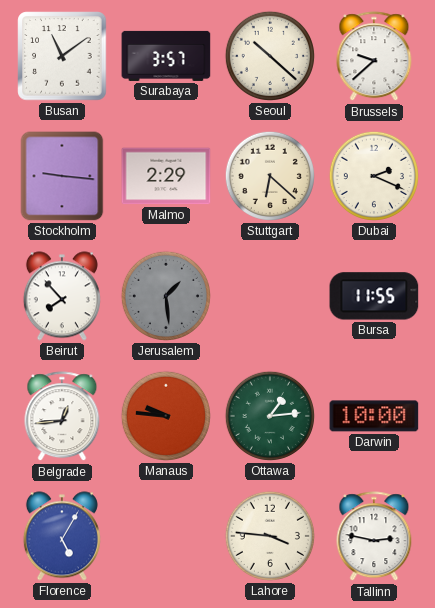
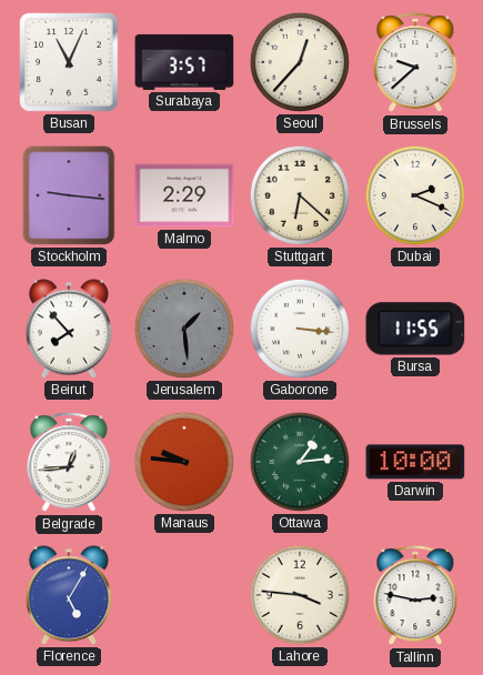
Busan: 11:09 -> 11:04 (69, 62)
Seoul: 10:22 -> 12:37 (300, 62)
Gaborone: none -> 3:16 (300, 329)
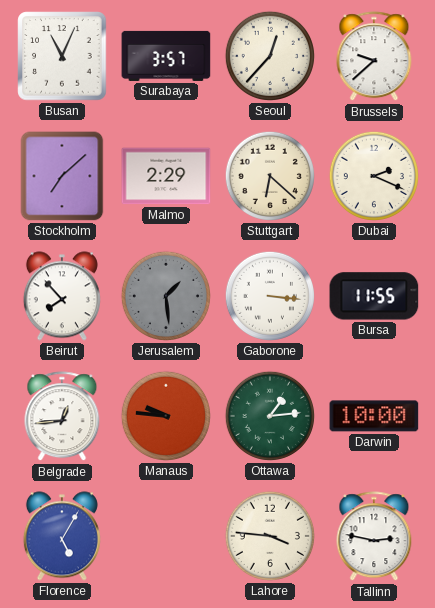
Stockholm: 9:16 -> 7:08 (62, 176)
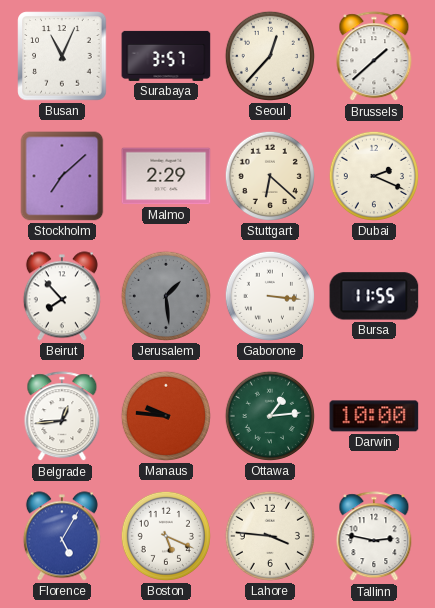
Brussels: 9:38 -> 1:38 (374, 57)
Boston: none -> 5:19 (166, 536)
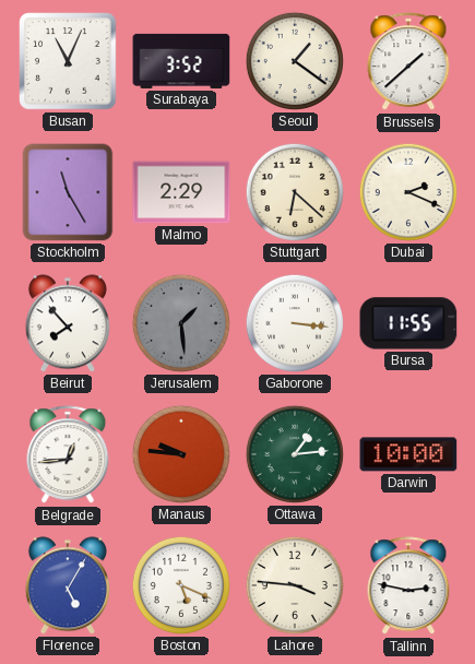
Surabaya: 3:57 -> 3:52 (181, 61)
Seoul: 12:37 -> 1:21 (295, 61)
Stockholm: 7:08 -> 11:25 (68, 192)
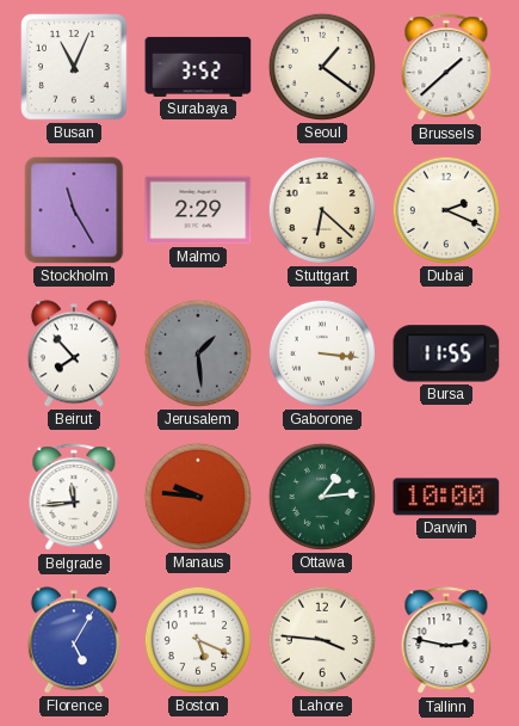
Belgrade: 12:44 -> 11:44 (74, 498)
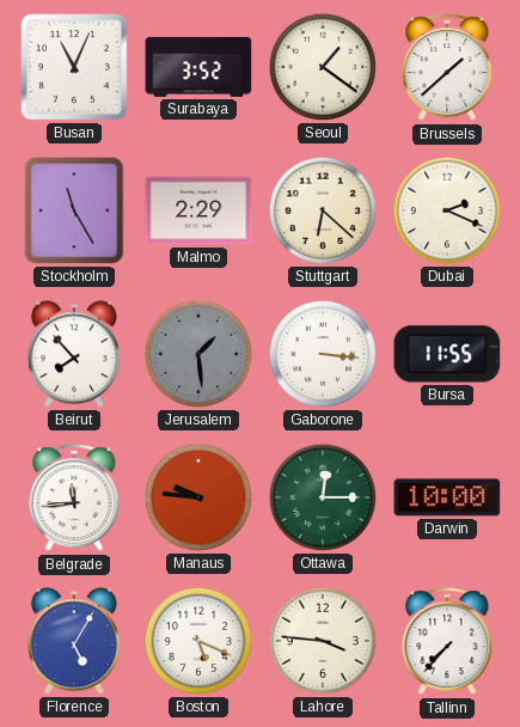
Ottawa: 1:14 -> 12:15 (323, 497)
Tallinn: 2:47 -> 7:37 (447, 642)
